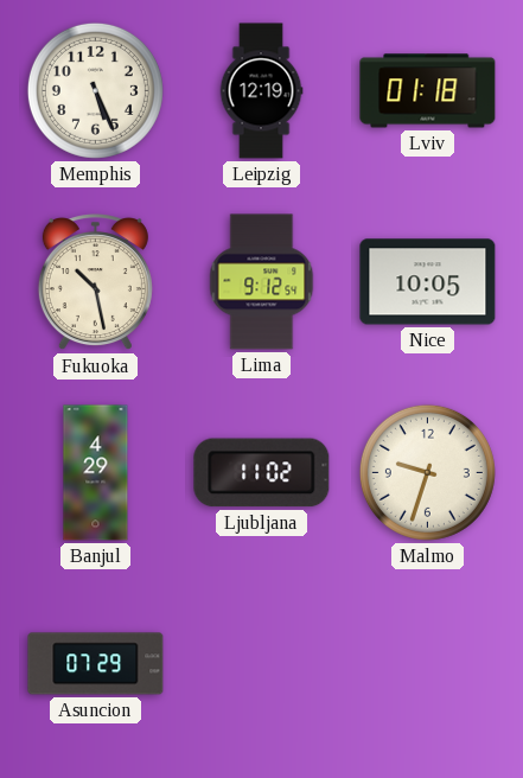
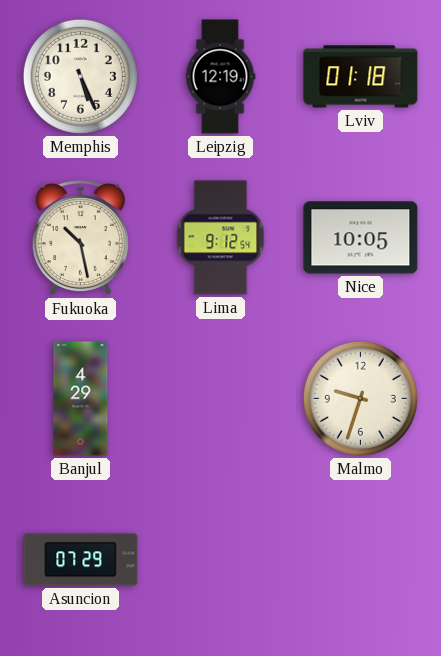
Ljubljana: 11:02 -> none (262, 473)
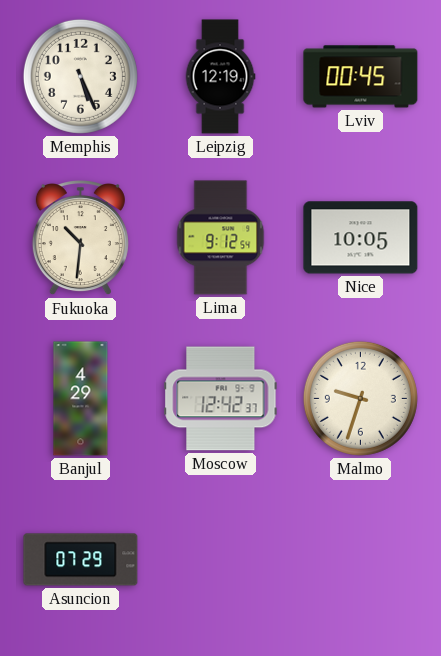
Lviv: 01:18 -> 00:45 (361, 77)
Fukuoka: 10:28 -> 10:31 (80, 239)
Moscow: none -> 12:42 (221, 399)
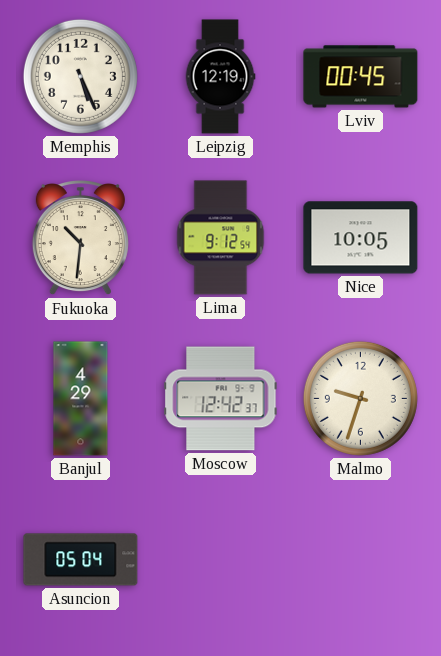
Asuncion: 07:29 -> 05:04 (81, 560)
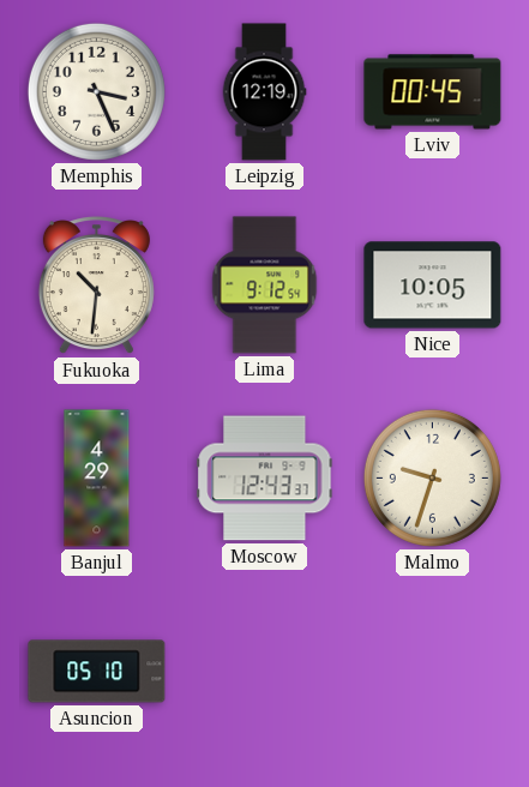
Memphis: 5:26 -> 3:26 (96, 91)
Moscow: 12:42 -> 12:43 (265, 479)
Asuncion: 05:04 -> 05:10 (97, 672)
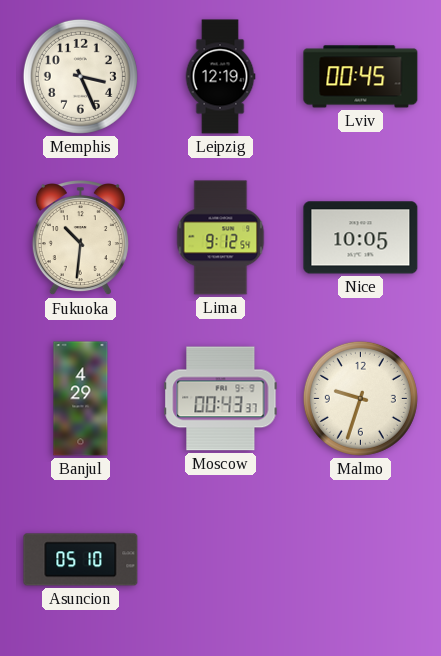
Moscow: 12:43 -> 00:43 (221, 399)
